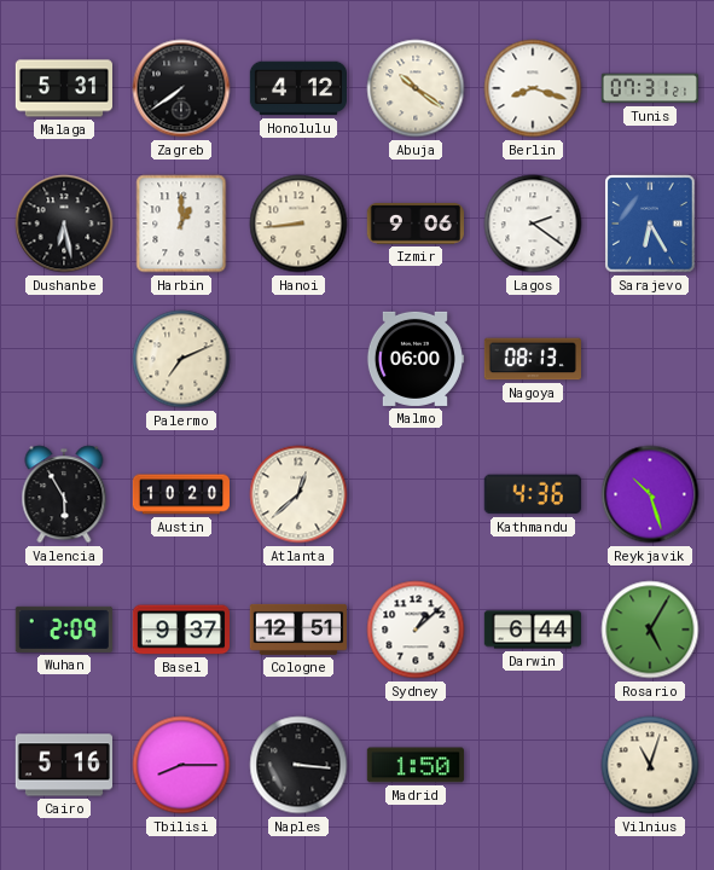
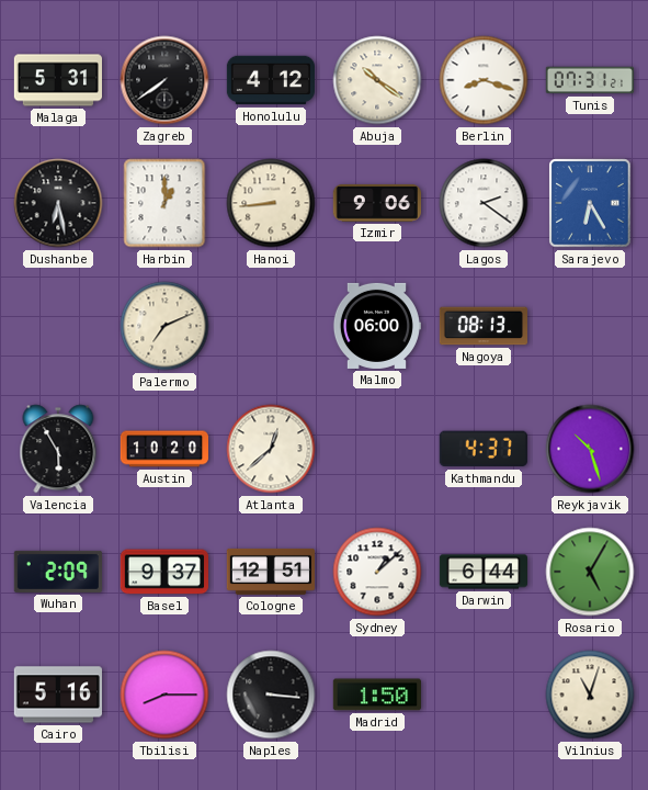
Kathmandu: 4:36 -> 4:37 (484, 449)
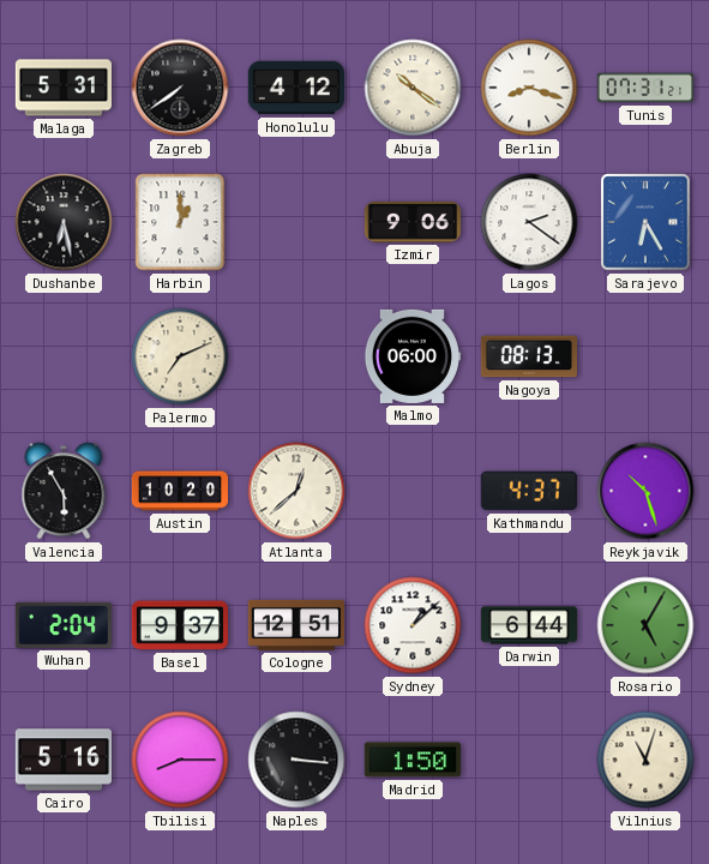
Hanoi: 8:44 -> none (271, 203)
Wuhan: 2:09 -> 2:04 (64, 625)
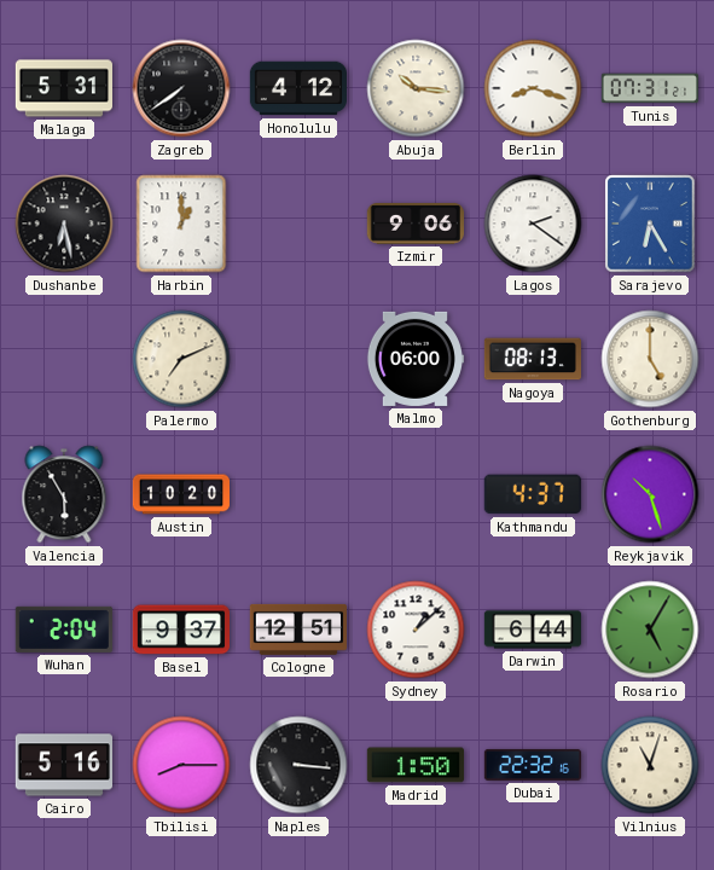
Abuja: 10:21 -> 10:16 (416, 88)
Gothenburg: none -> 5:00 (650, 359)
Atlanta: 12:38 -> none (296, 491)
Dubai: none -> 22:32 (532, 765)
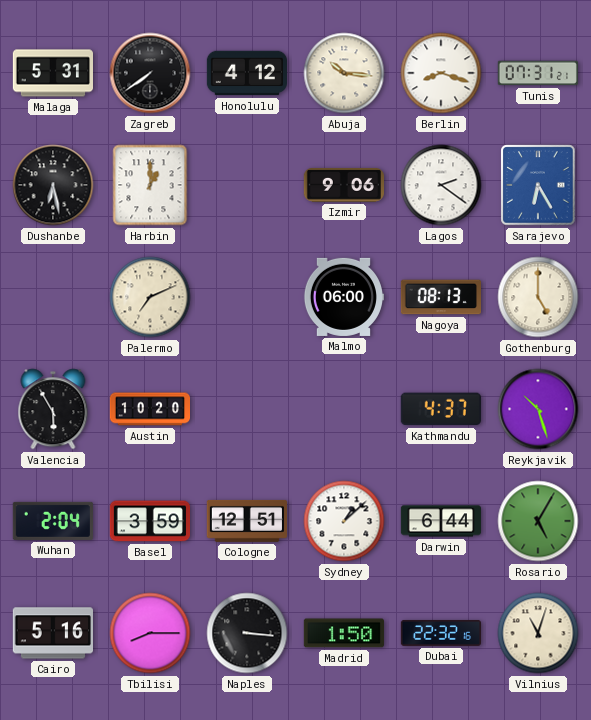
Basel: 9:37 -> 3:59 (149, 521)
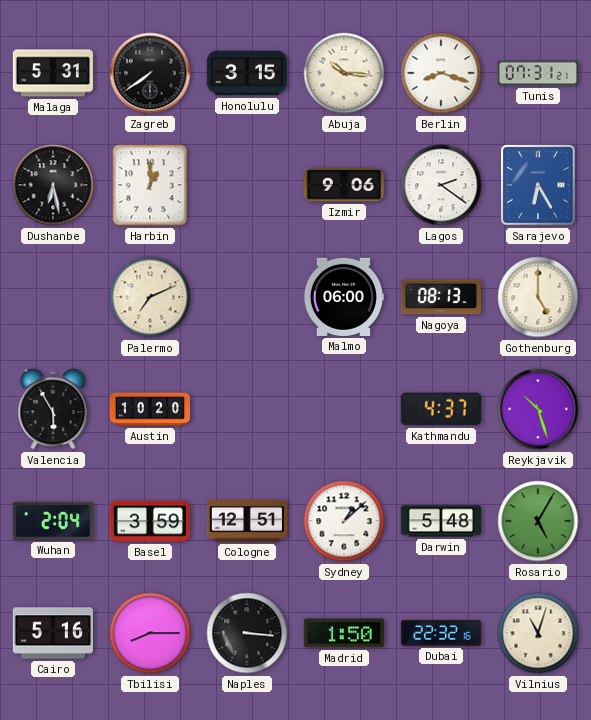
Honolulu: 4:12 -> 3:15 (246, 73)
Darwin: 6:44 -> 5:48 (440, 521)
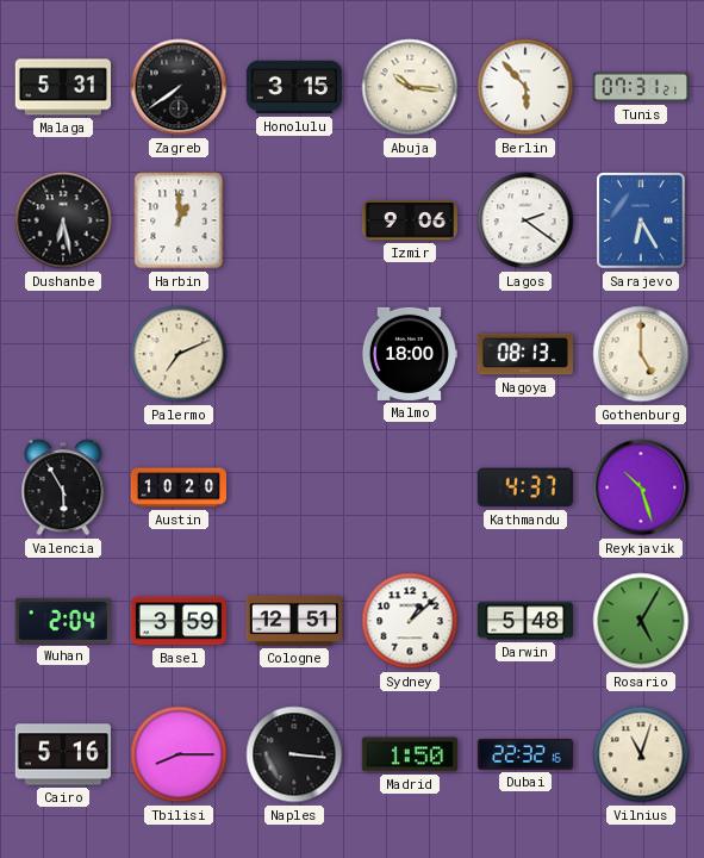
Berlin: 8:18 -> 5:53 (525, 87)
Malmo: 06:00 -> 18:00 (409, 354)
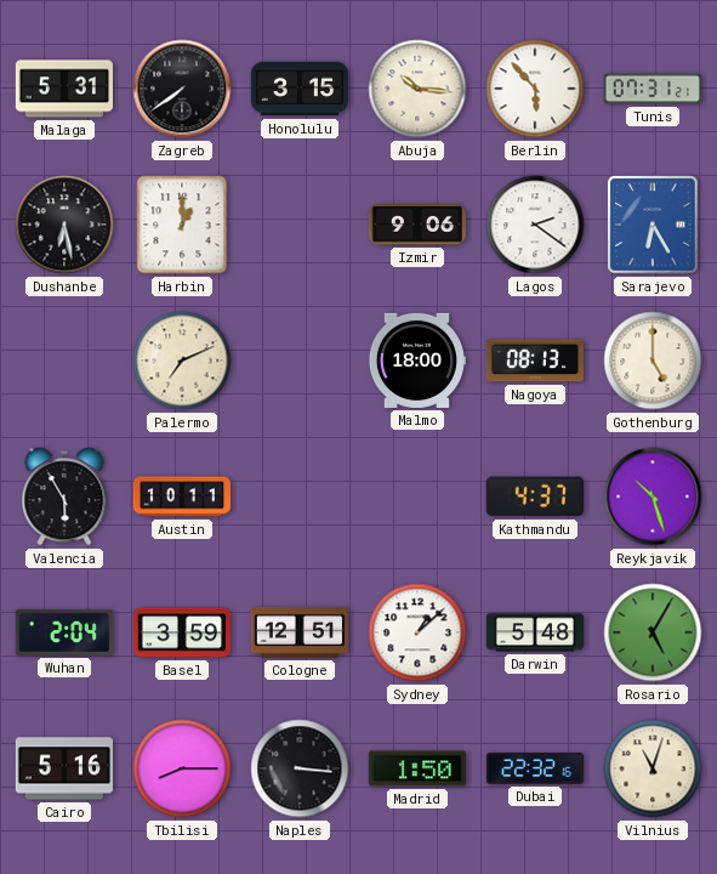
Austin: 10:20 -> 10:11 (181, 496)
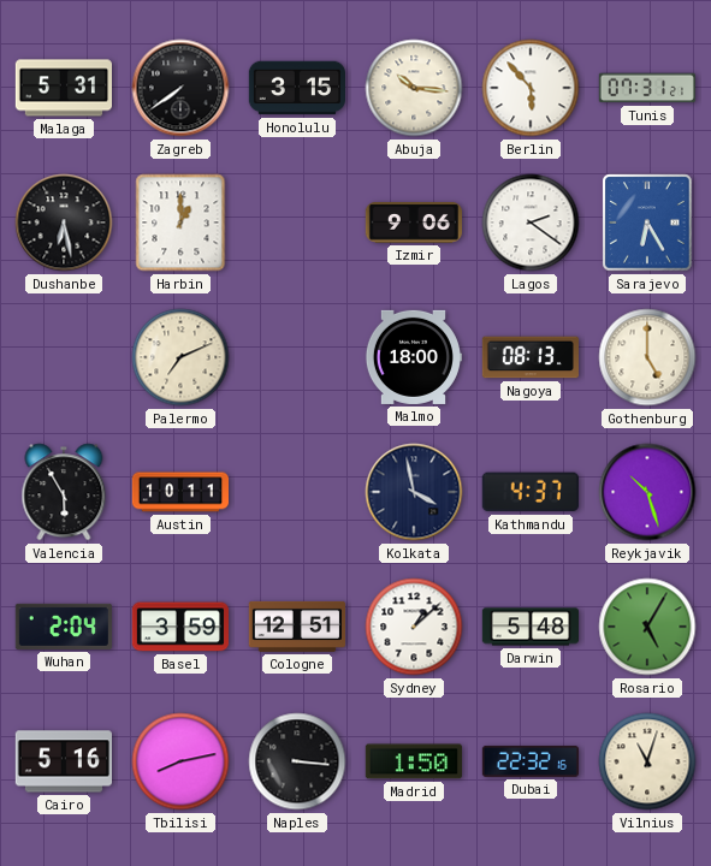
Kolkata: none -> 3:58 (414, 492)
Tbilisi: 8:15 -> 8:13 (180, 761)
